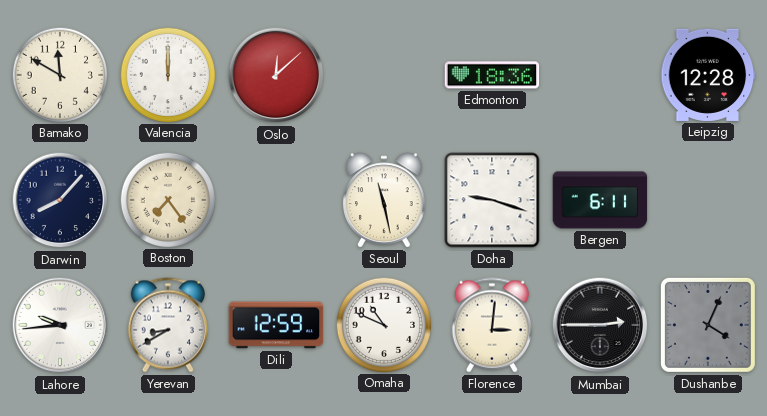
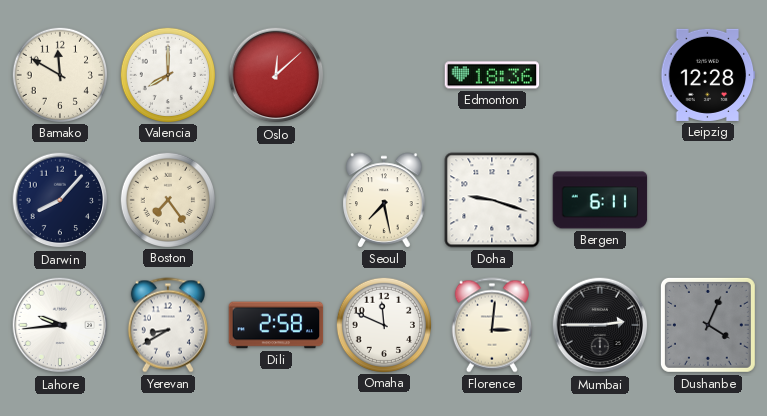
Valencia: 12:00 -> 8:00 (167, 74)
Seoul: 11:28 -> 7:28 (384, 200)
Dili: 12:59 -> 2:58 (276, 325)
Omaha: 10:49 -> 11:49 (383, 324)
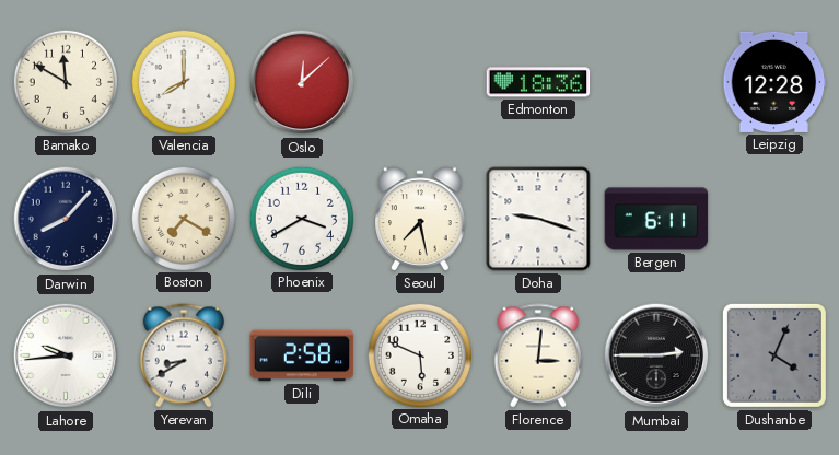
Boston: 7:24 -> 7:20 (183, 218)
Phoenix: none -> 3:40 (301, 218)
Omaha: 11:49 -> 5:49 (419, 354)
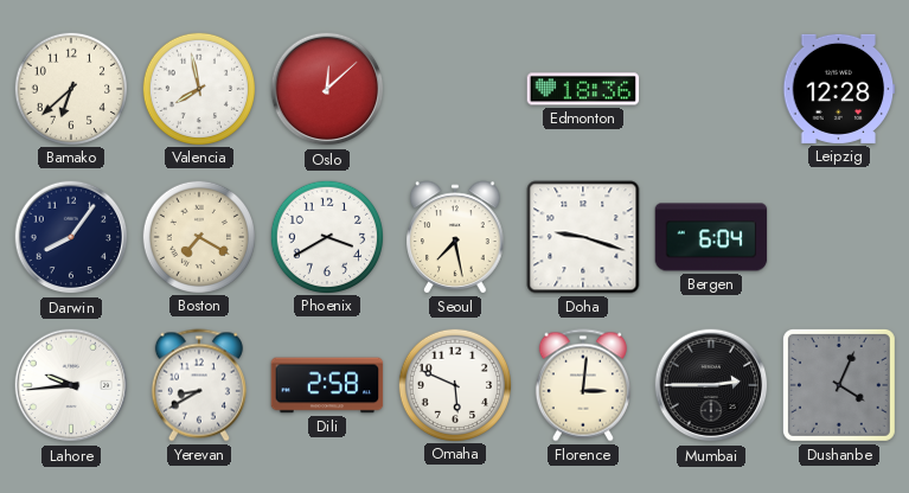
Bamako: 11:50 -> 6:38 (70, 88)
Valencia: 8:00 -> 7:58 (198, 88)
Darwin: 8:07 -> 8:06 (71, 237)
Bergen: 6:11 -> 6:04 (711, 237)
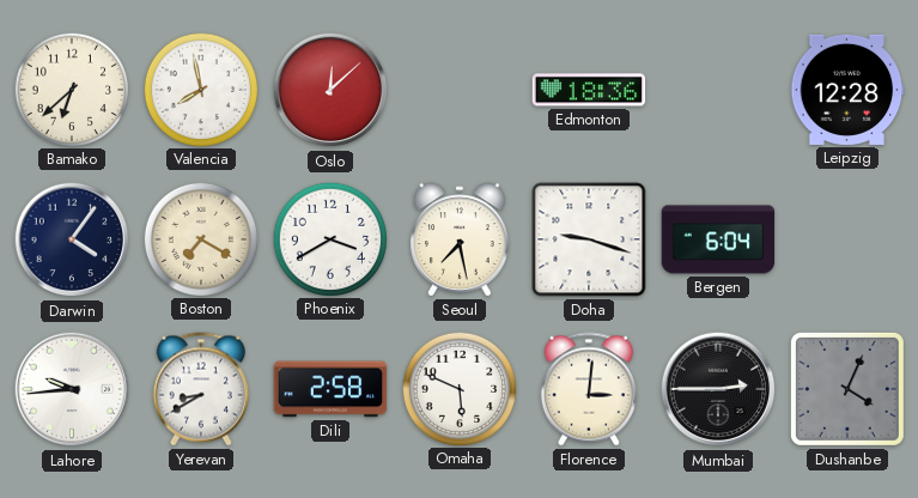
Darwin: 8:06 -> 4:06 (72, 239)
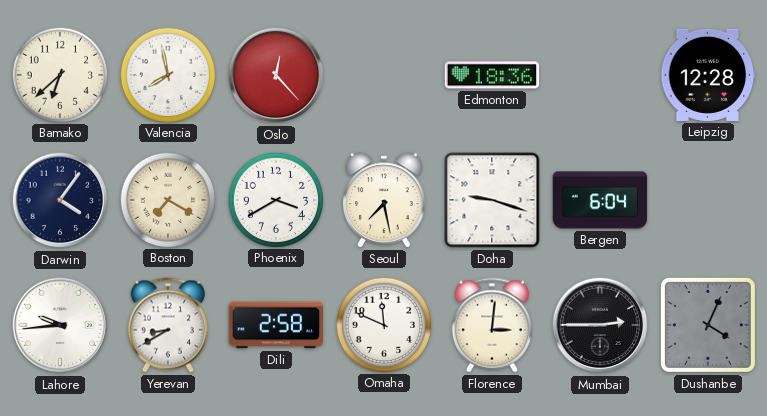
Oslo: 12:08 -> 12:23 (276, 75)
Omaha: 5:49 -> 11:49 (383, 324)
